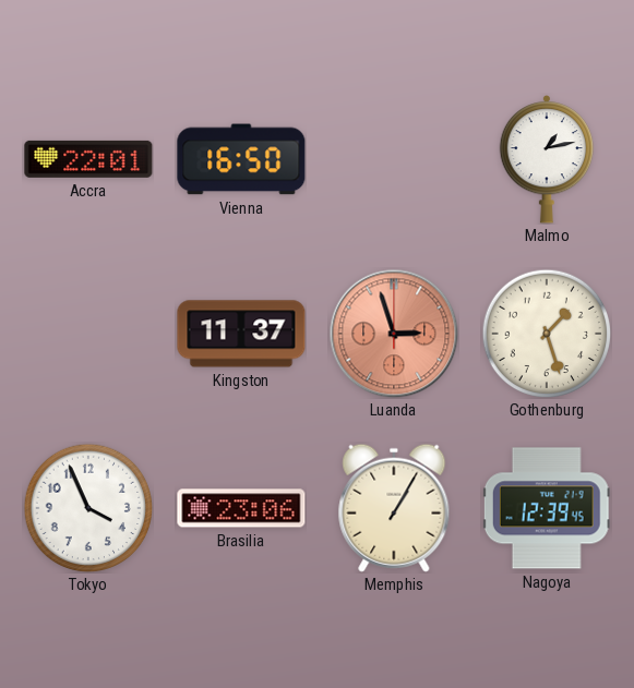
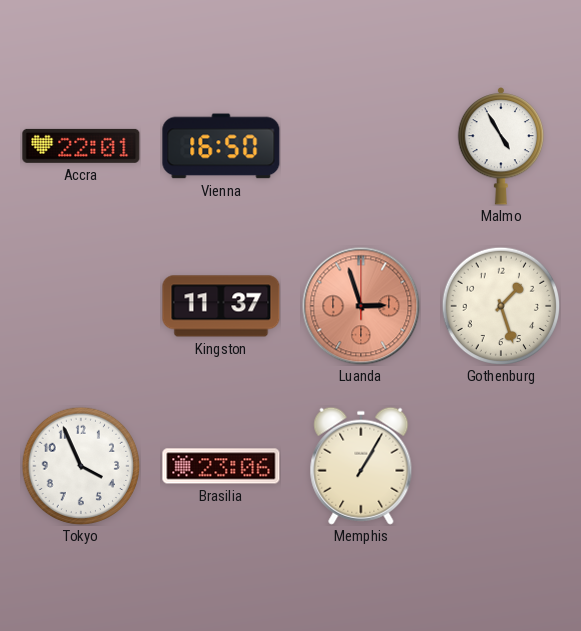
Malmo: 1:13 -> 4:55 (501, 147)
Nagoya: 12:39 -> none (547, 508)
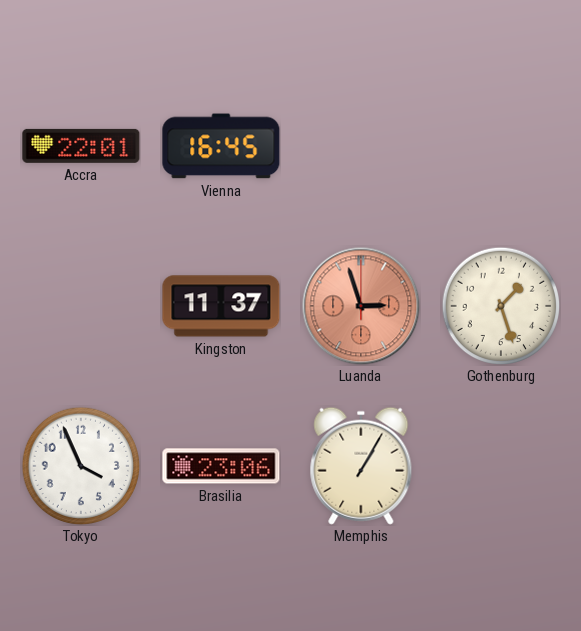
Vienna: 16:50 -> 16:45 (221, 146)
Malmo: 4:55 -> none (501, 147)
